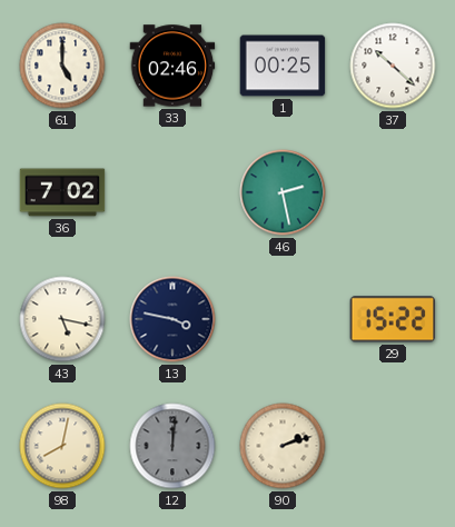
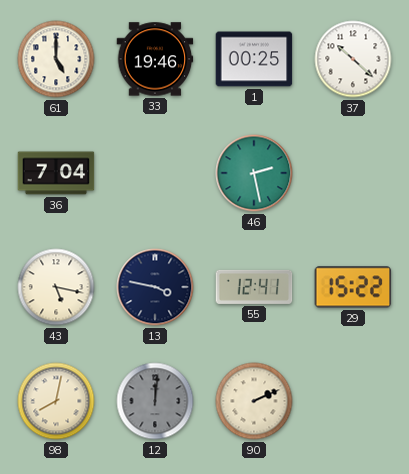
33: 02:46 -> 19:46 (155, 59)
36: 7:02 -> 7:04 (56, 173)
55: none -> 12:41 (254, 287)
90: 2:12 -> 2:11 (254, 401)
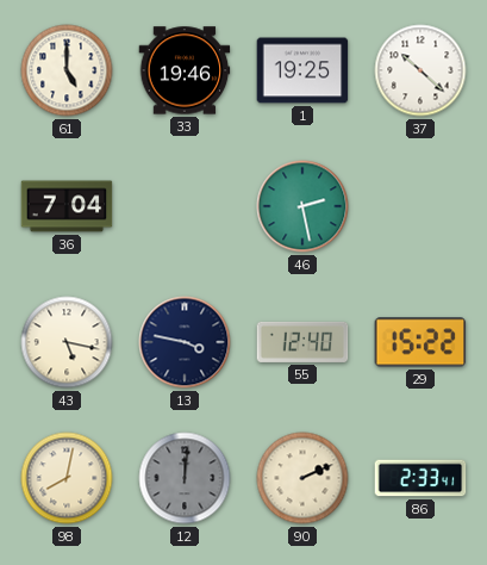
1: 00:25 -> 19:25 (302, 70)
55: 12:41 -> 12:40 (302, 342)
86: none -> 2:33 (420, 478)
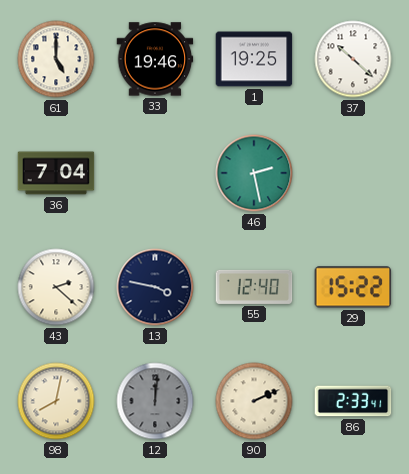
43: 5:17 -> 2:22 (56, 287)
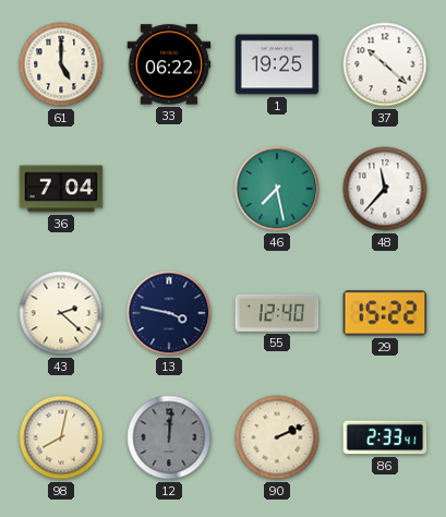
33: 19:46 -> 06:22 (169, 64)
46: 2:28 -> 7:28 (277, 189)
48: none -> 11:37 (385, 189)
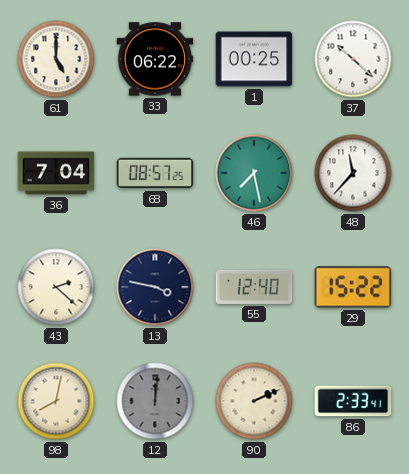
1: 19:25 -> 00:25 (254, 59)
68: none -> 08:57 (155, 173)
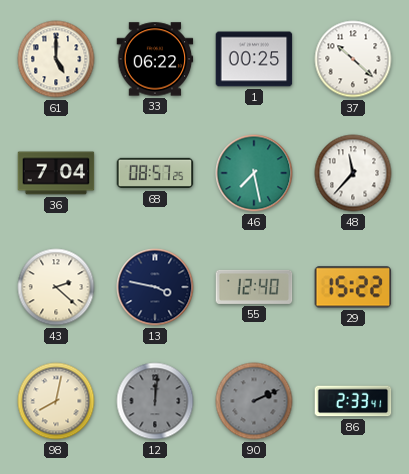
90 dial: cream -> grey (254, 401)
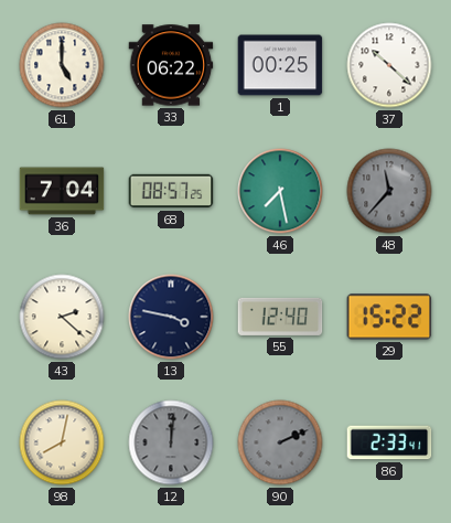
48 dial: white -> grey (389, 191)
